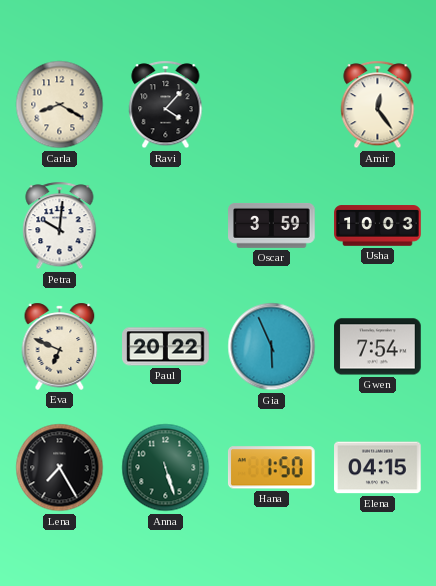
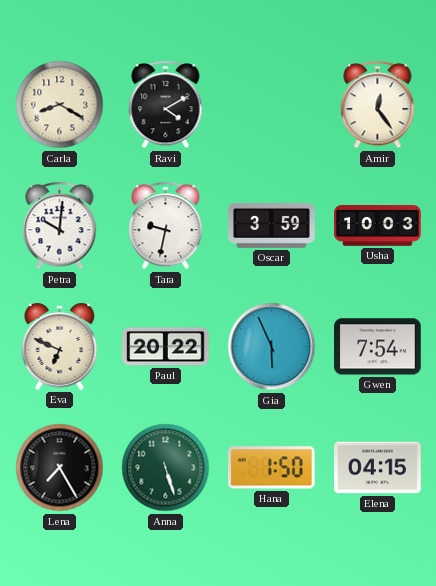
Ravi: 4:07 -> 4:10 (166, 105)
Tara: none -> 9:32 (166, 226)
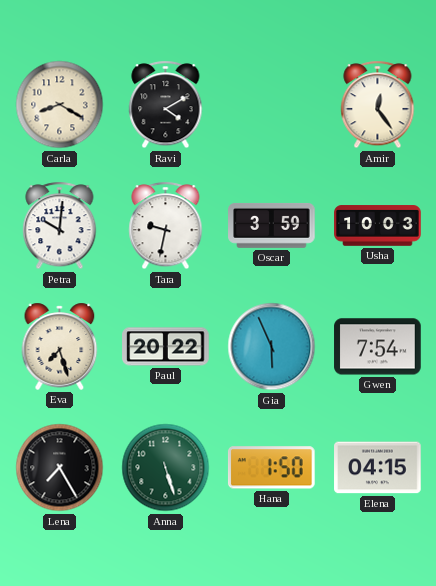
Eva: 6:49 -> 7:27 (60, 346)
